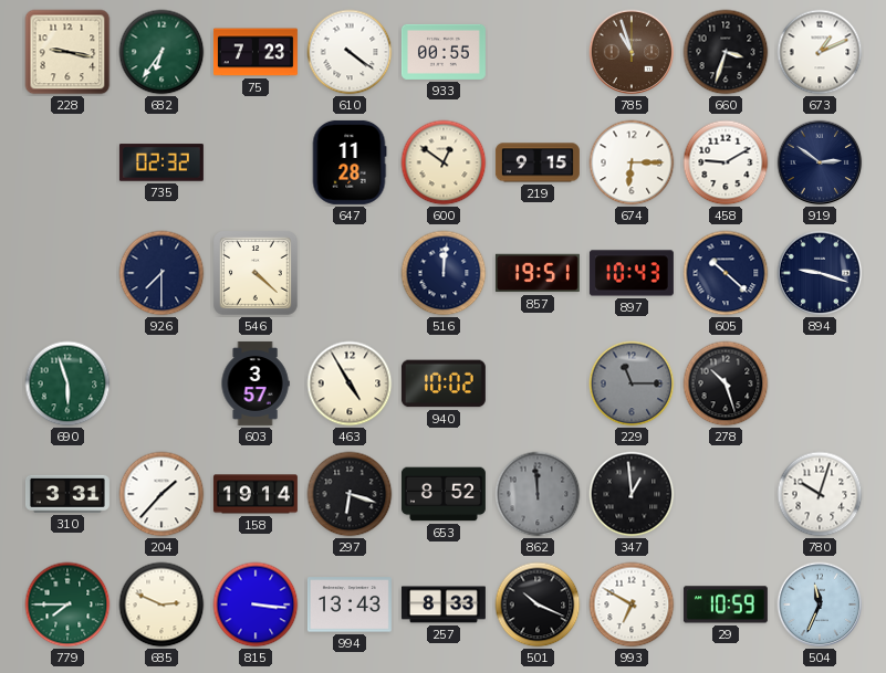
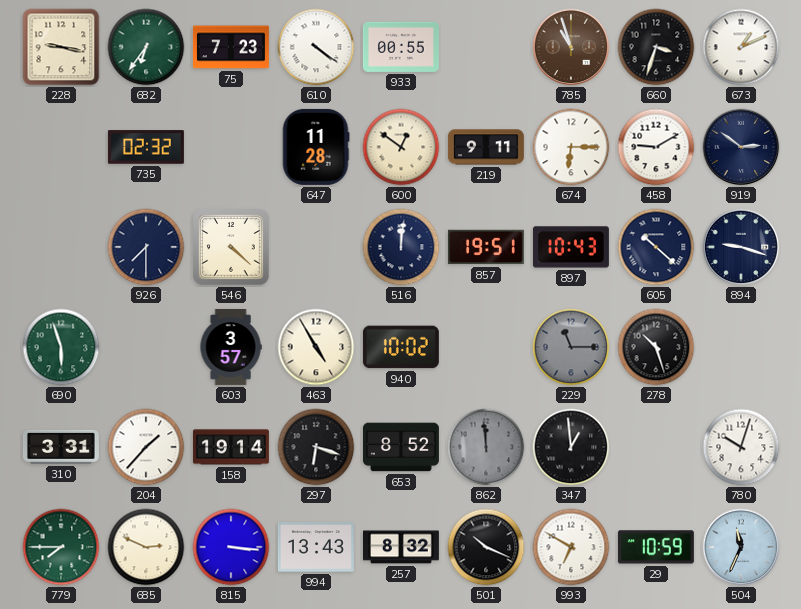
219: 9:15 -> 9:11 (486, 147)
257: 8:33 -> 8:32 (401, 547)
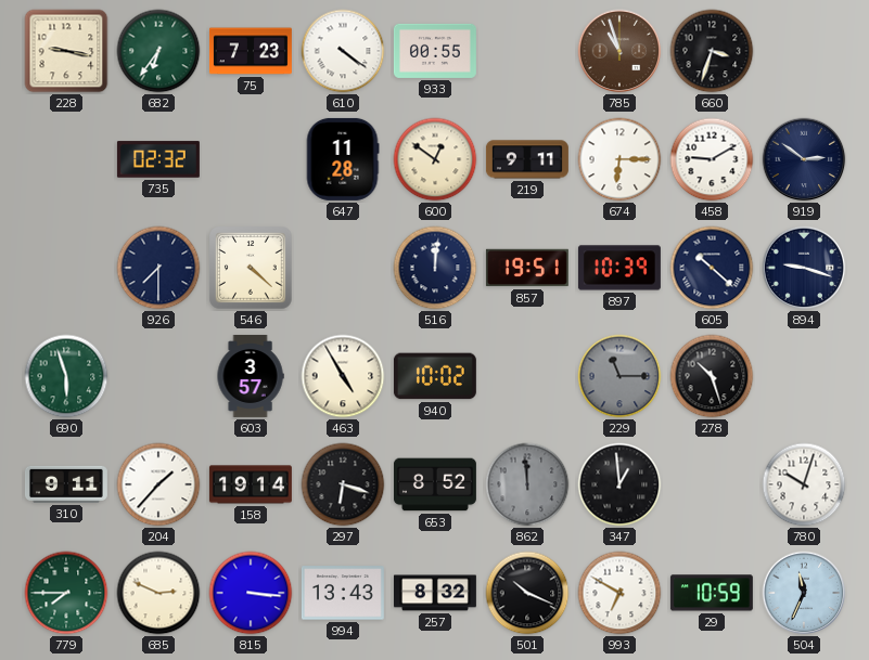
673: 1:11 -> none (741, 47)
897: 10:43 -> 10:39 (619, 268)
310: 3:31 -> 9:11 (66, 484)
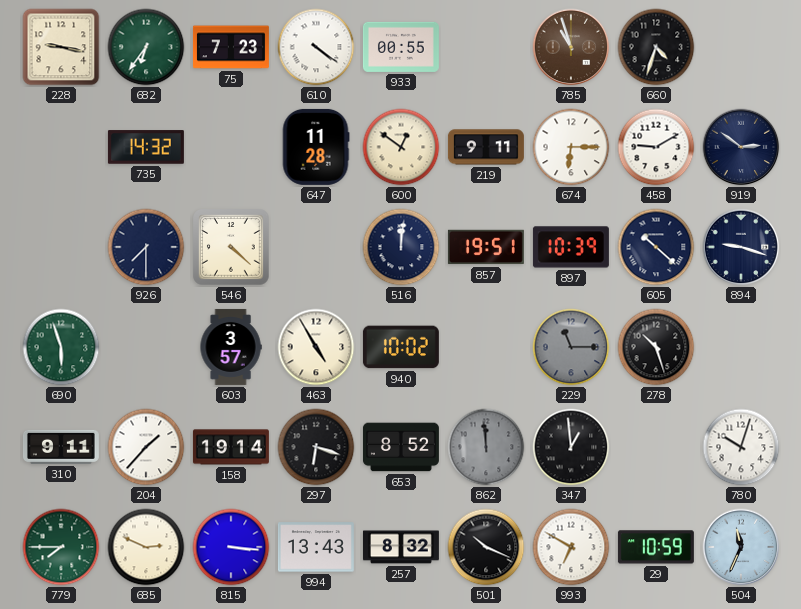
660: 3:33 -> 4:33 (656, 47)
735: 02:32 -> 14:32 (146, 147)
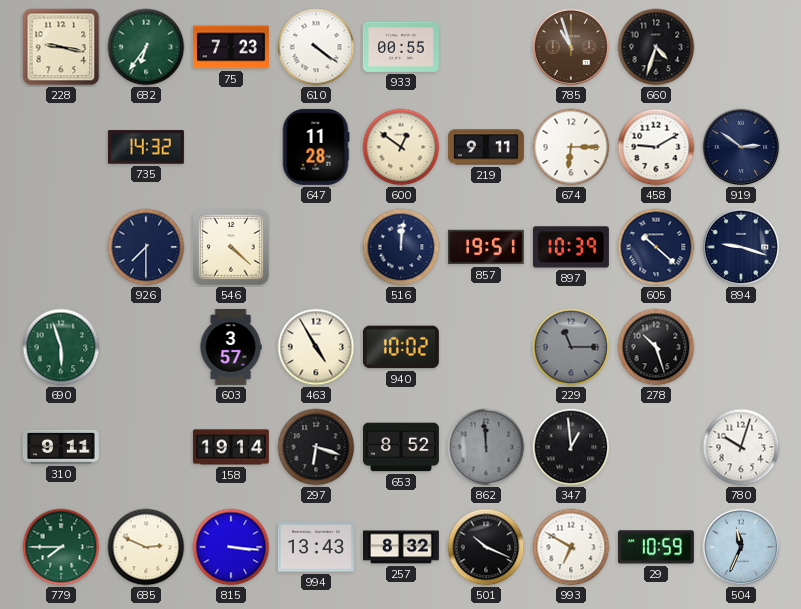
204: 1:37 -> none (146, 447)
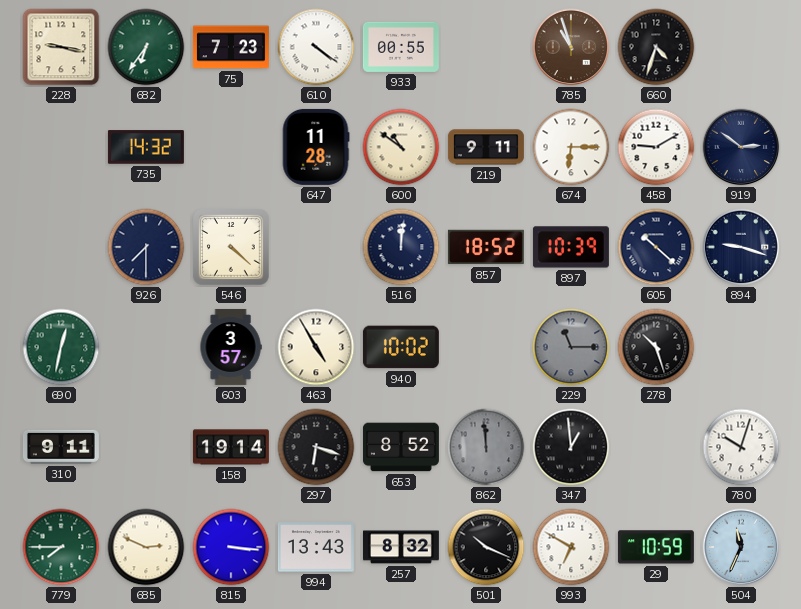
600: 12:51 -> 10:51 (401, 147)
857: 19:51 -> 18:52 (486, 247)
690: 5:57 -> 12:32 (61, 347)
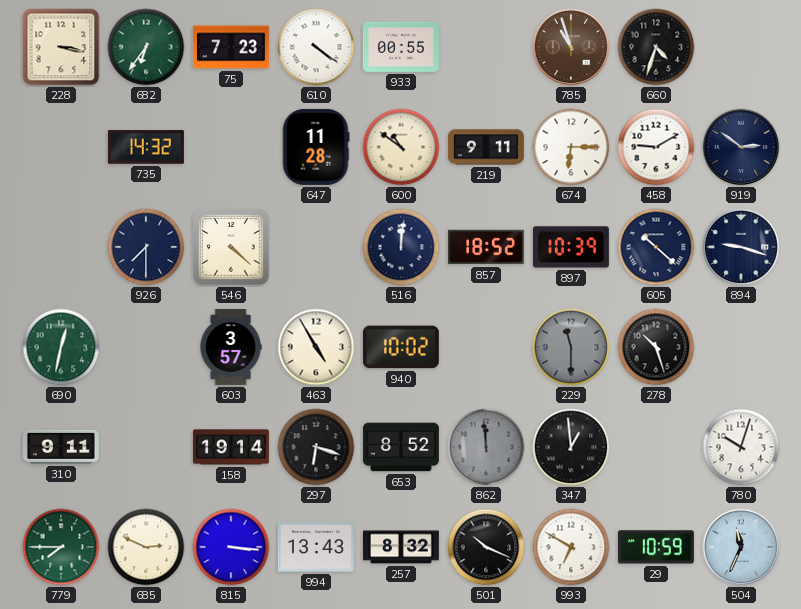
228: 9:17 -> 3:17 (61, 47)
229: 11:15 -> 11:30 (571, 347)
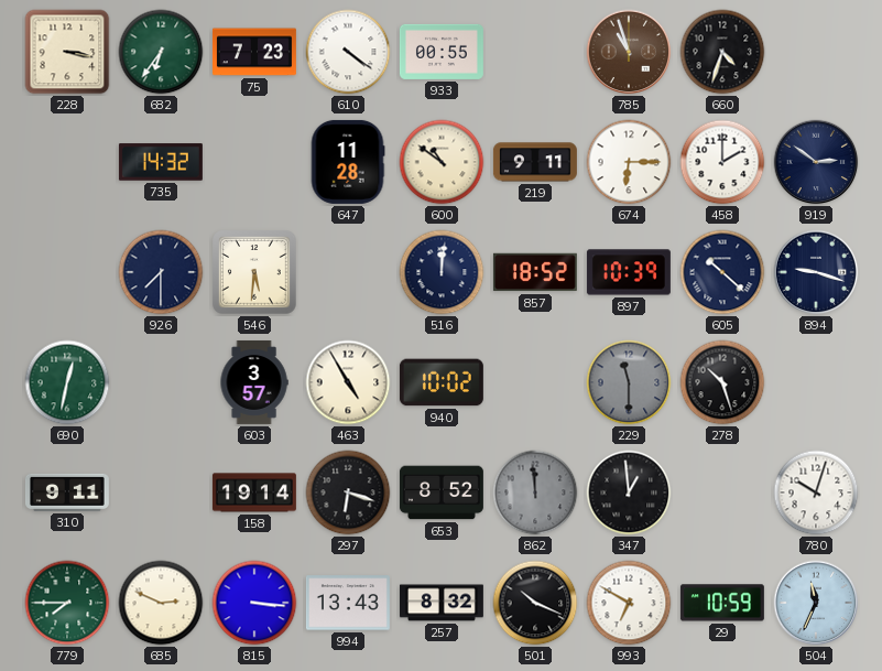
458: 9:10 -> 2:00 (722, 162)
546: 4:22 -> 5:31 (254, 272)
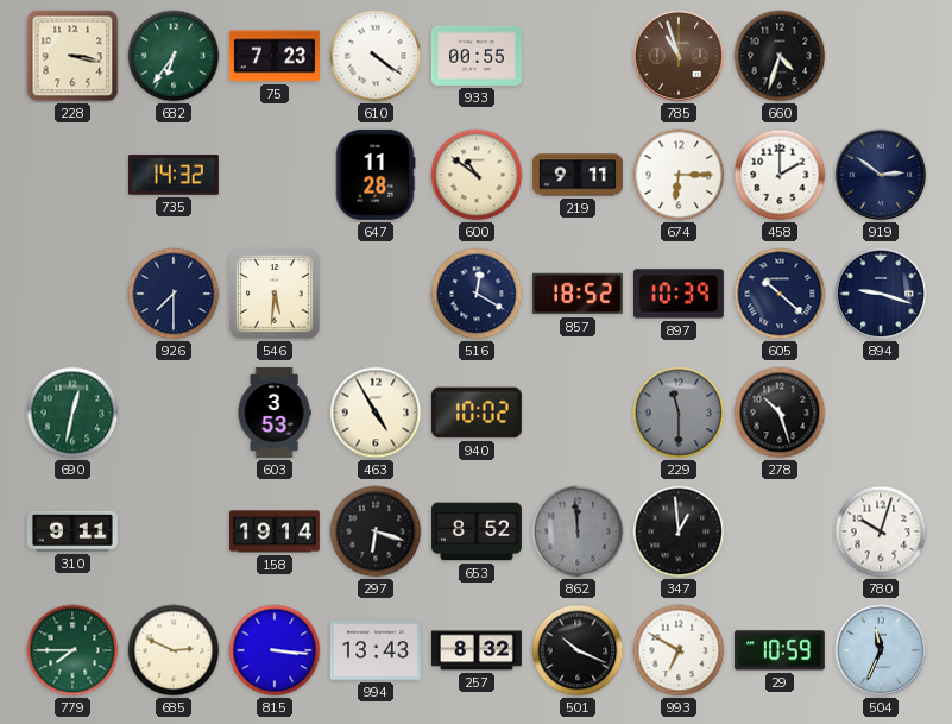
516: 12:01 -> 12:20 (477, 294)
603: 3:57 -> 3:53 (275, 413)
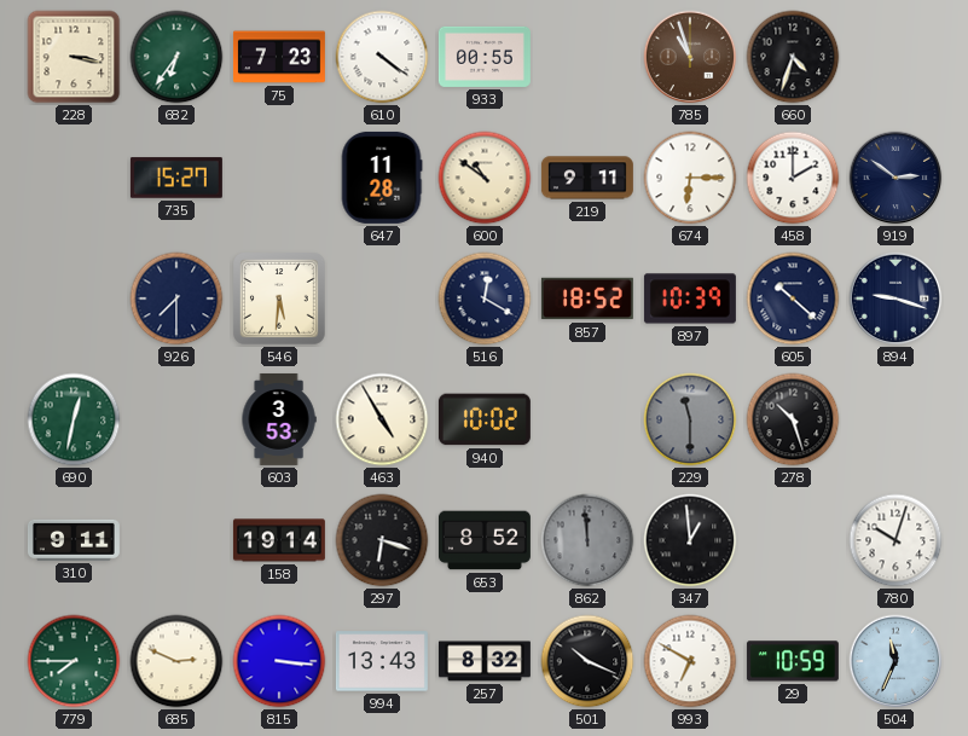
735: 14:32 -> 15:27 (176, 178)
